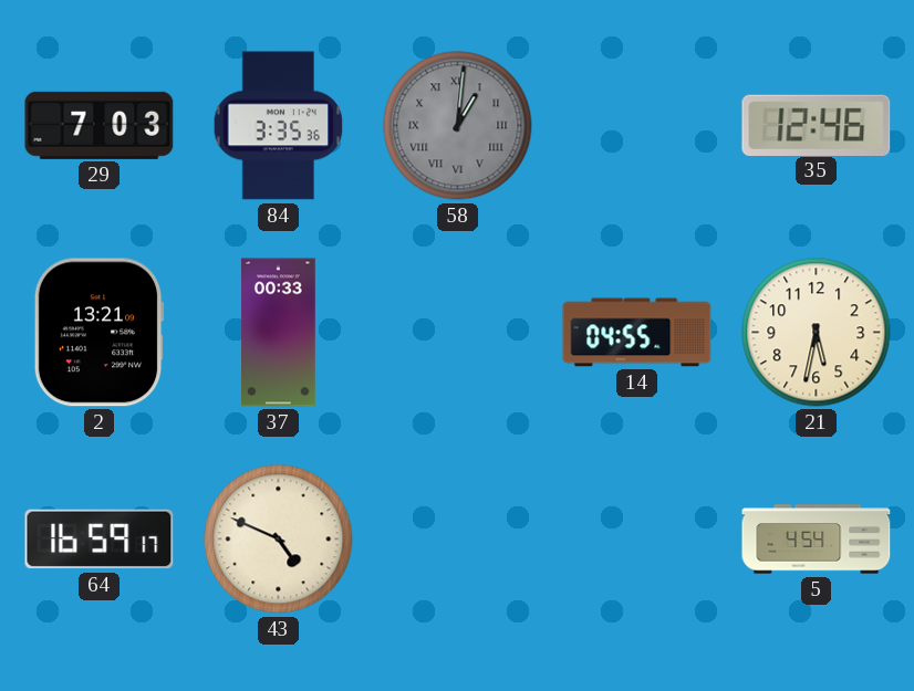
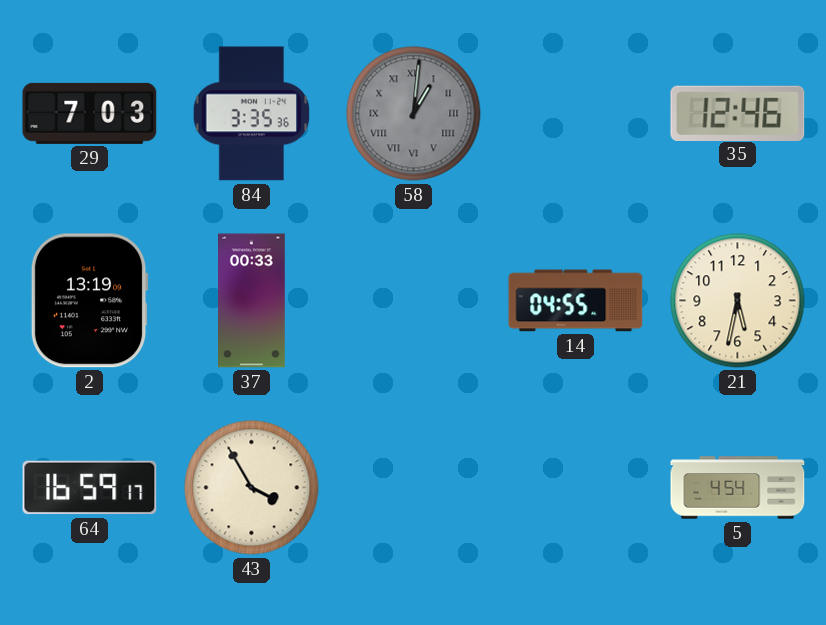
2: 13:21 -> 13:19 (89, 301)
43: 4:49 -> 3:55 (252, 488)
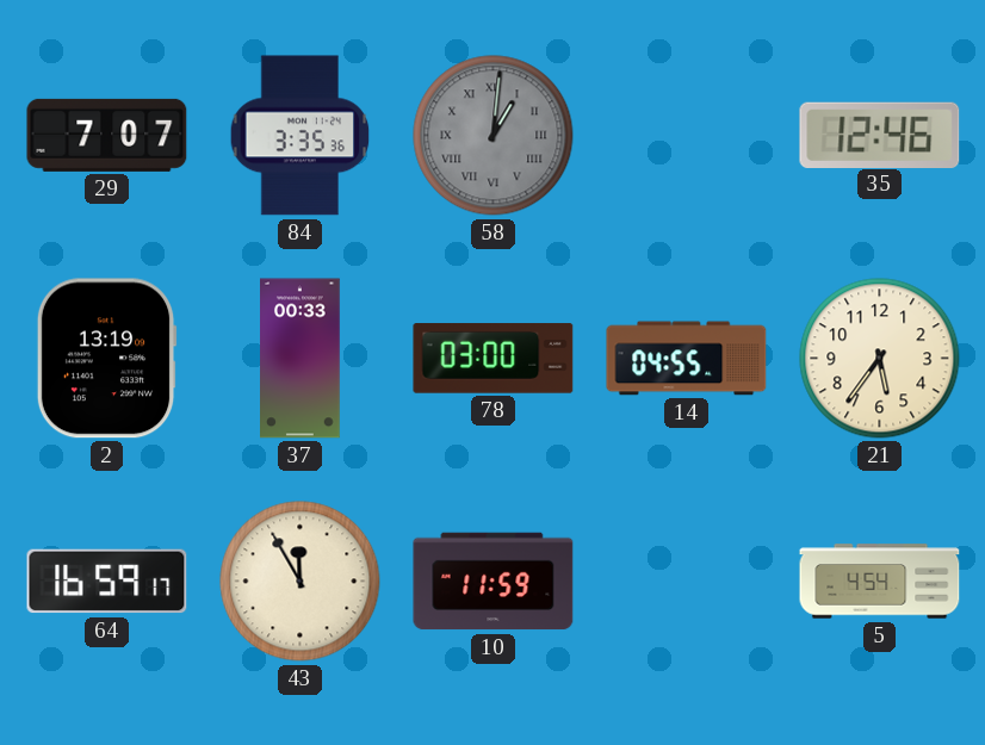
29: 7:03 -> 7:07 (107, 135)
78: none -> 03:00 (494, 359)
21: 5:32 -> 5:36 (880, 359)
43: 3:55 -> 11:55 (301, 582)
10: none -> 11:59 (494, 582)
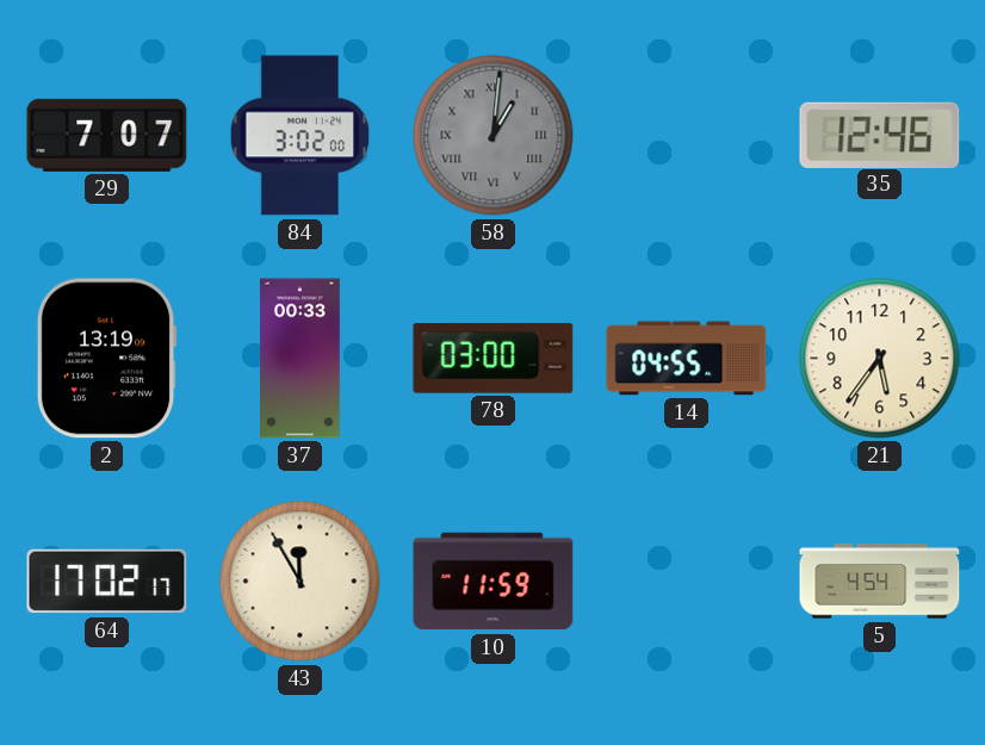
84: 3:35 -> 3:02 (301, 136)
64: 16:59 -> 17:02 (107, 582)
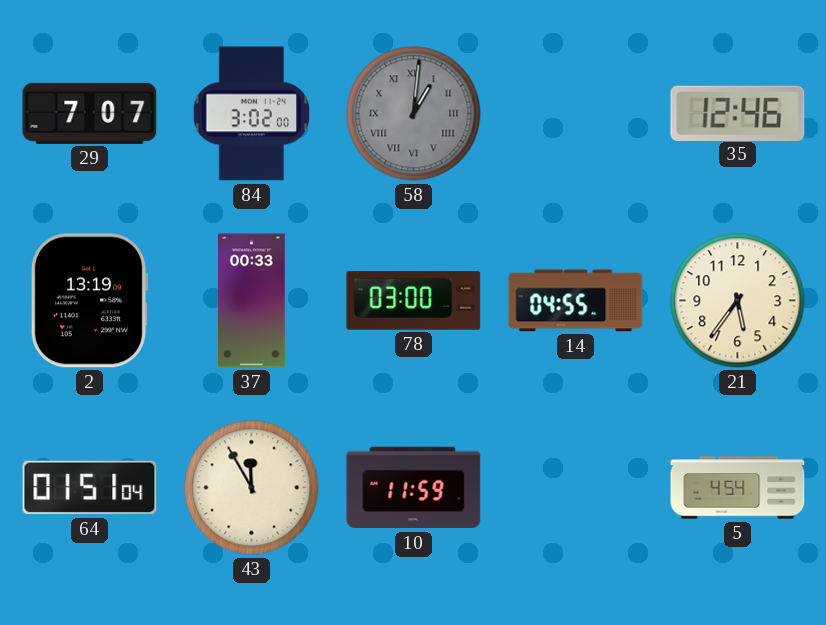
64: 17:02 -> 01:51 (90, 488)
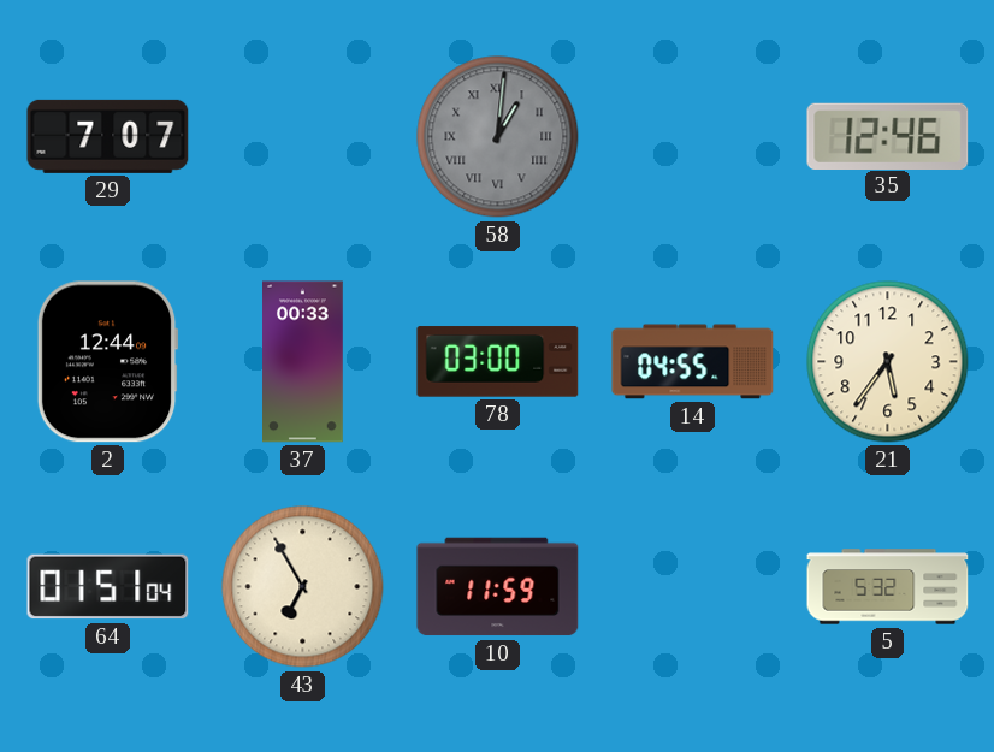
84: 3:02 -> none (252, 114)
2: 13:19 -> 12:44 (107, 362)
43: 11:55 -> 6:55 (303, 587)
5: 4:54 -> 5:32 (888, 587)
